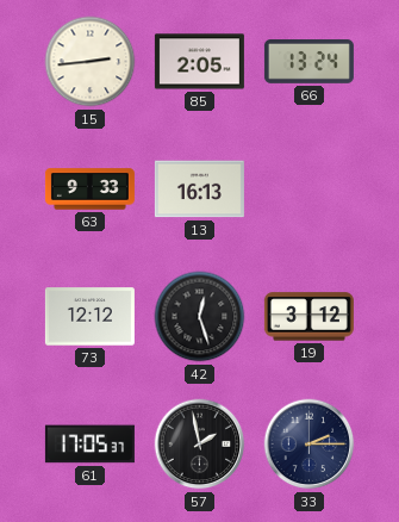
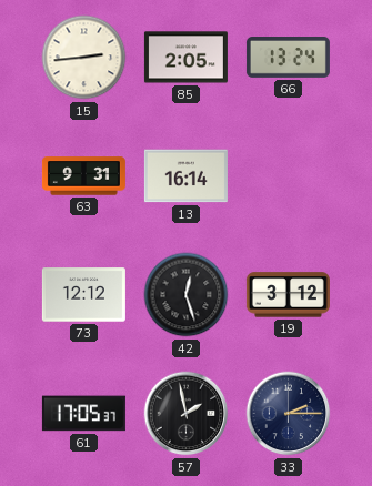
63: 9:33 -> 9:31 (83, 176)
13: 16:13 -> 16:14 (185, 176)
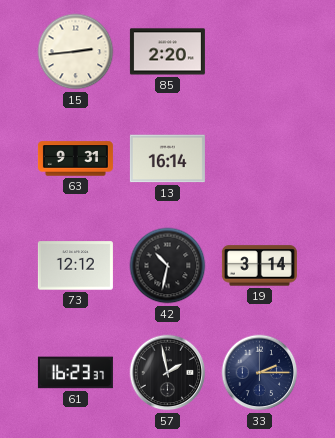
85: 2:05 -> 2:20 (167, 52)
66: 13:24 -> none (288, 58)
42: 12:27 -> 10:32 (168, 266)
19: 3:12 -> 3:14 (259, 266)
61: 17:05 -> 16:23 (75, 373)
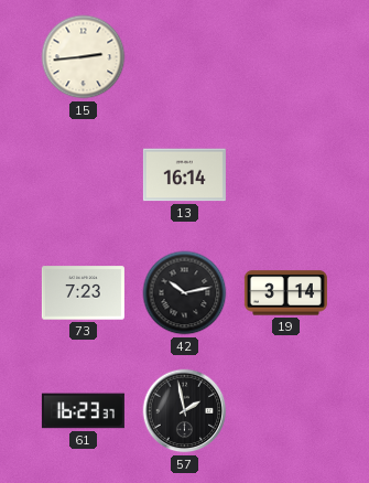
85: 2:20 -> none (167, 52)
63: 9:31 -> none (75, 159)
73: 12:12 -> 7:23 (83, 293)
42: 10:32 -> 10:13 (185, 293)
33: 2:15 -> none (260, 373)
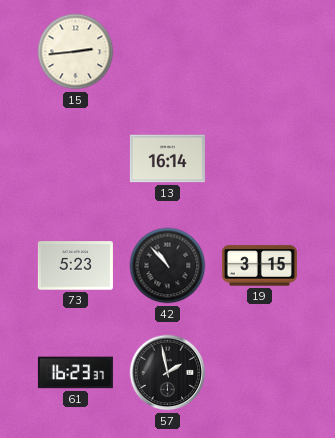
73: 7:23 -> 5:23 (75, 266)
42: 10:13 -> 10:53 (168, 266)
19: 3:14 -> 3:15 (259, 266)
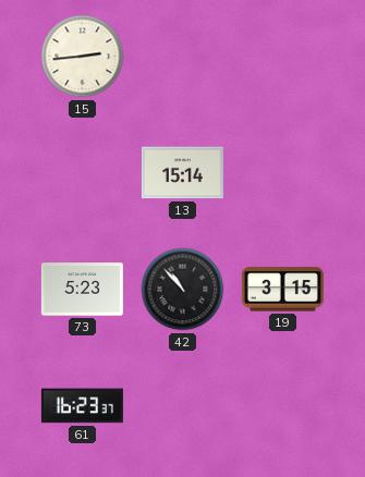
13: 16:14 -> 15:14 (182, 173)
57: 1:58 -> none (168, 373)
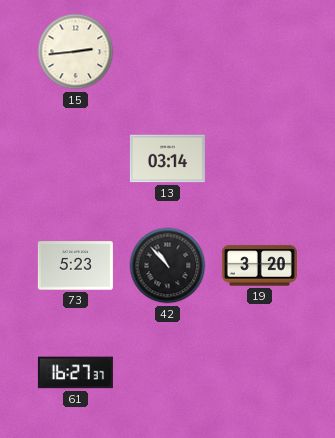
13: 15:14 -> 03:14 (167, 159)
19: 3:15 -> 3:20 (259, 266)
61: 16:23 -> 16:27 (75, 373)
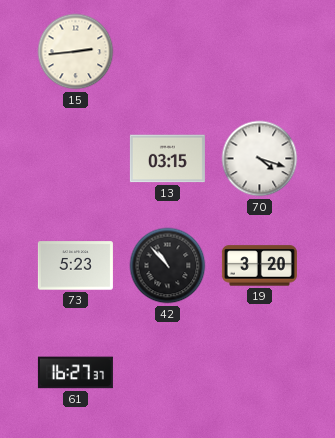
13: 03:14 -> 03:15 (167, 159)
70: none -> 4:18 (260, 159)
